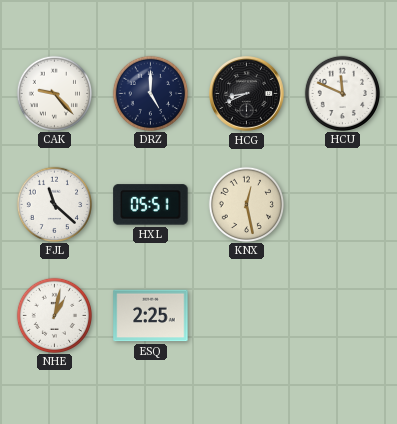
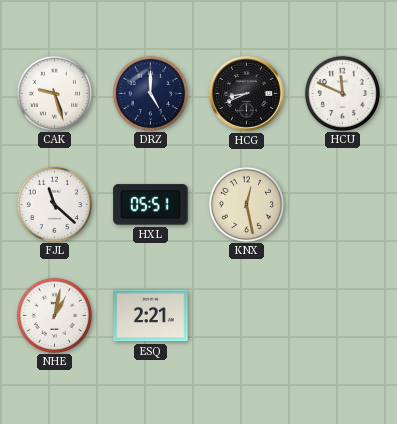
CAK: 9:23 -> 9:27 (54, 93)
ESQ: 2:25 -> 2:21 (151, 316)
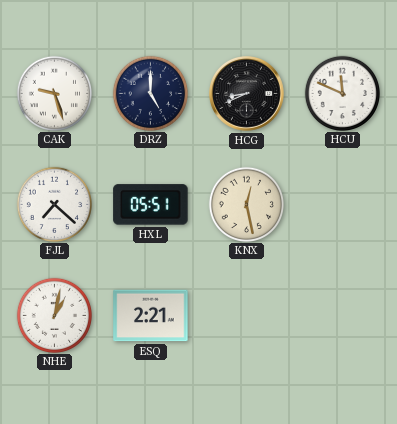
FJL: 11:22 -> 7:22 (54, 204)
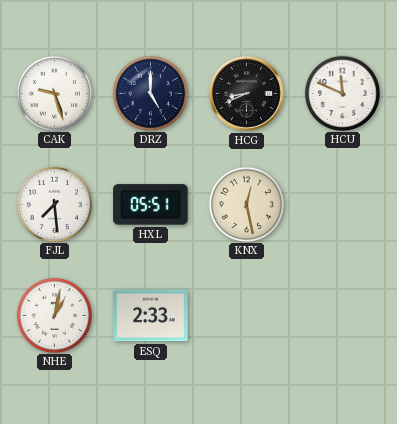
FJL: 7:22 -> 7:29 (54, 204)
ESQ: 2:21 -> 2:33 (151, 316)
